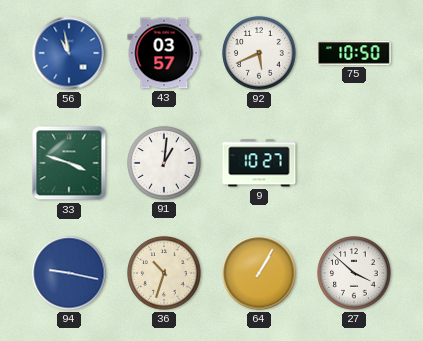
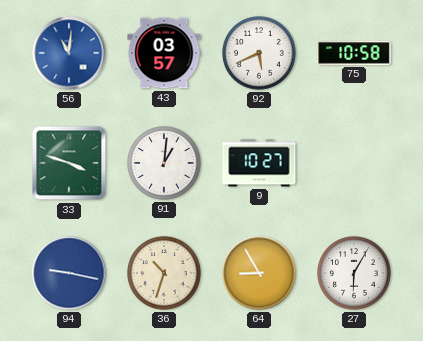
56: 10:58 -> 11:01 (69, 53)
75: 10:50 -> 10:58 (354, 53)
64: 1:05 -> 8:55 (259, 273)
27: 3:52 -> 6:05 (354, 273)
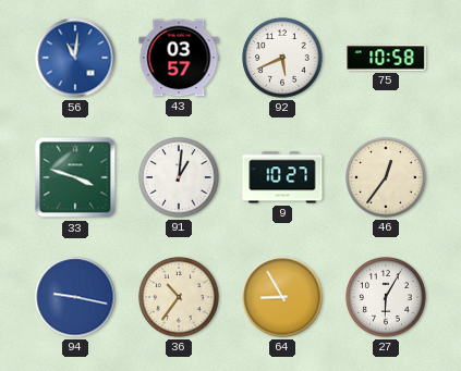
46: none -> 12:36 (386, 177)
36: 10:33 -> 10:36 (179, 297)
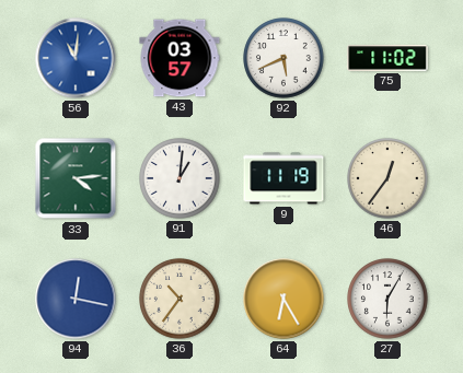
75: 10:58 -> 11:02 (387, 58)
33: 3:48 -> 4:14 (76, 178)
9: 10:27 -> 11:19 (283, 178)
94: 9:17 -> 12:17 (76, 299)
64: 8:55 -> 6:25 (283, 299)
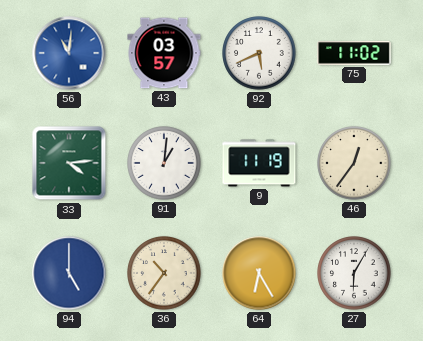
94: 12:17 -> 5:00 (69, 273)
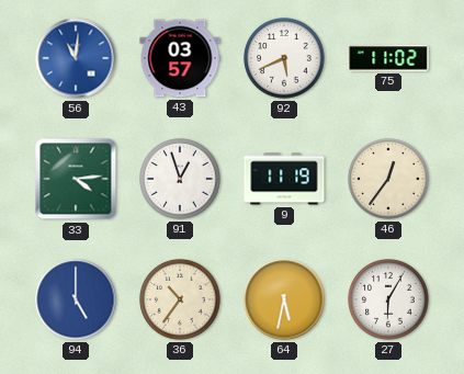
91: 1:01 -> 12:57 (180, 179)
64: 6:25 -> 5:32 (284, 299)
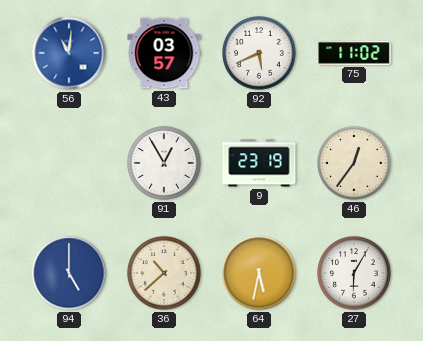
33: 4:14 -> none (76, 179)
91: 12:57 -> 12:55 (164, 163)
9: 11:19 -> 23:19 (259, 163)
36: 10:36 -> 10:38 (164, 273)
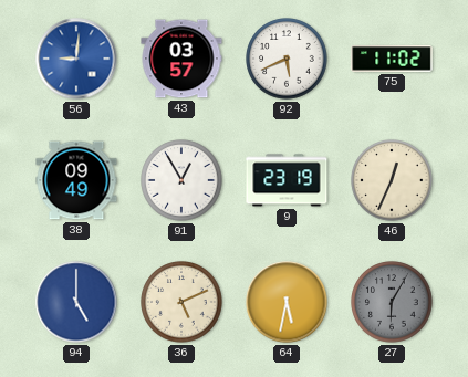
56: 11:01 -> 9:01 (76, 59)
38: none -> 09:49 (76, 180)
46: 12:36 -> 12:34 (392, 180)
36: 10:38 -> 5:11 (181, 302)
27 dial: white -> grey (392, 302)
